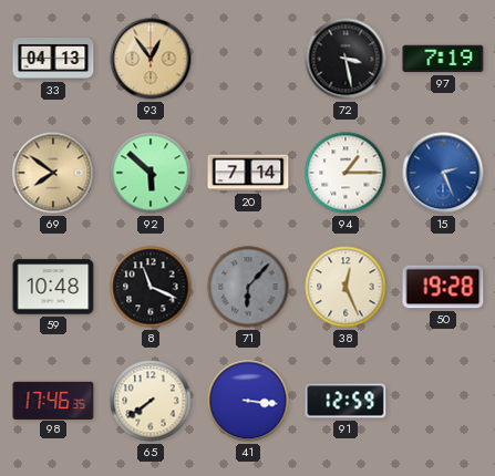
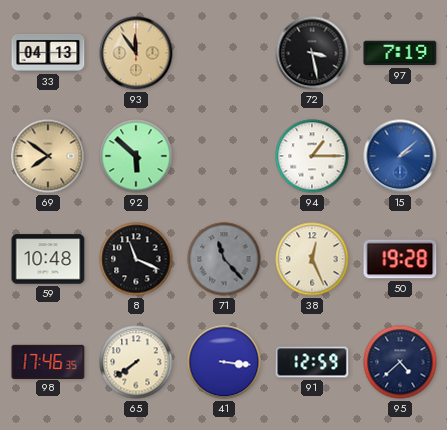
93: 12:54 -> 11:54 (136, 53)
20: 7:14 -> none (248, 173)
15: 2:26 -> 2:08 (400, 156)
71: 6:07 -> 11:23 (224, 259)
95: none -> 4:38 (400, 362)
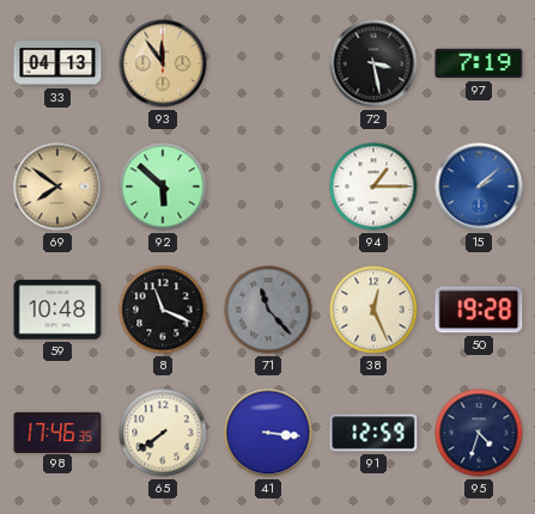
95: 4:38 -> 4:33 (479, 433)
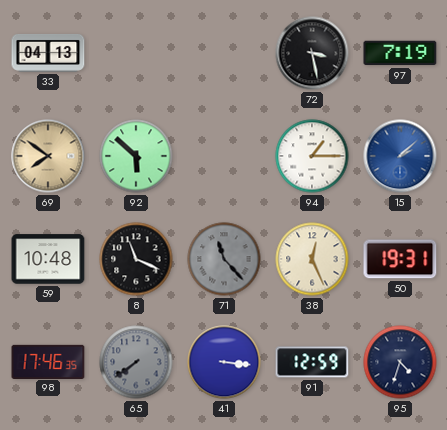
93: 11:54 -> none (163, 63)
50: 19:28 -> 19:31 (400, 259)
65 dial: cream -> grey (136, 362)
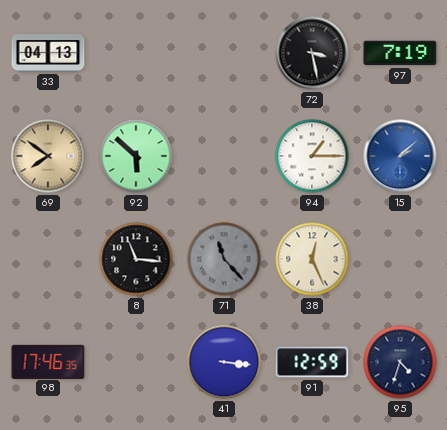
59: 10:48 -> none (48, 259)
8: 11:19 -> 11:16 (136, 259)
50: 19:31 -> none (400, 259)
65: 7:39 -> none (136, 362)
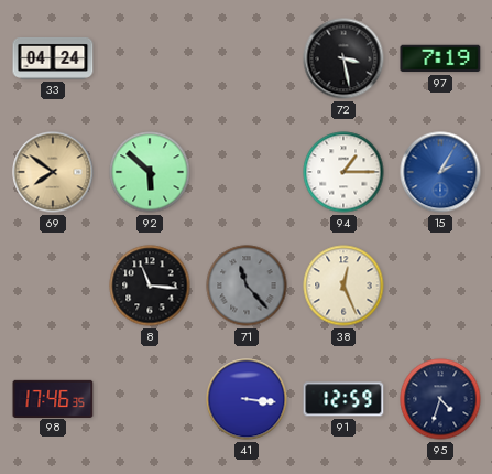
33: 04:13 -> 04:24 (53, 58)
15: 2:08 -> 2:05 (440, 172)
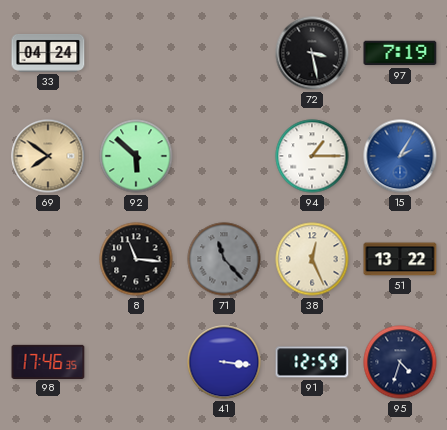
51: none -> 13:22 (400, 259)
